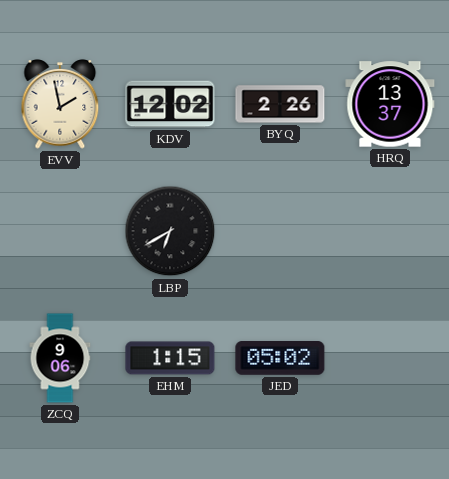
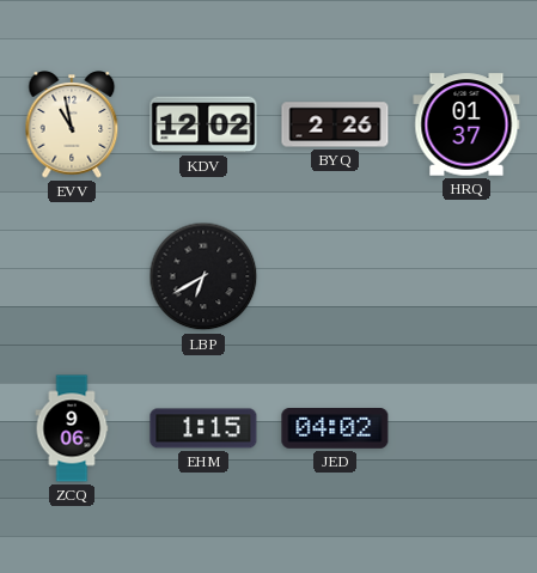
EVV: 1:58 -> 10:58 (72, 124)
HRQ: 13:37 -> 01:37 (466, 124)
JED: 05:02 -> 04:02 (335, 429)
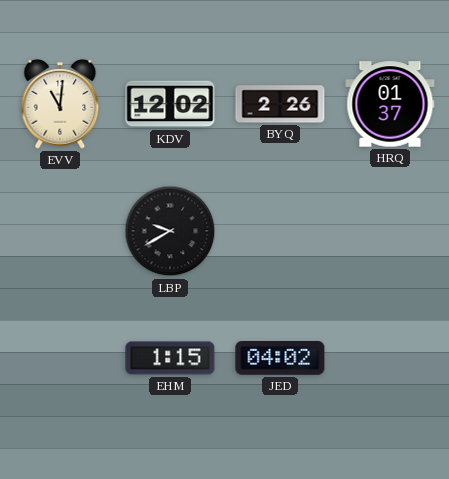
EVV: 10:58 -> 11:01 (60, 104)
LBP: 6:40 -> 9:40 (170, 231)
ZCQ: 9:06 -> none (72, 428)
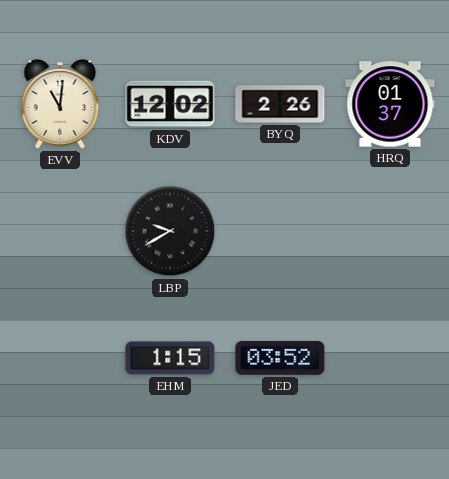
JED: 04:02 -> 03:52 (280, 359)
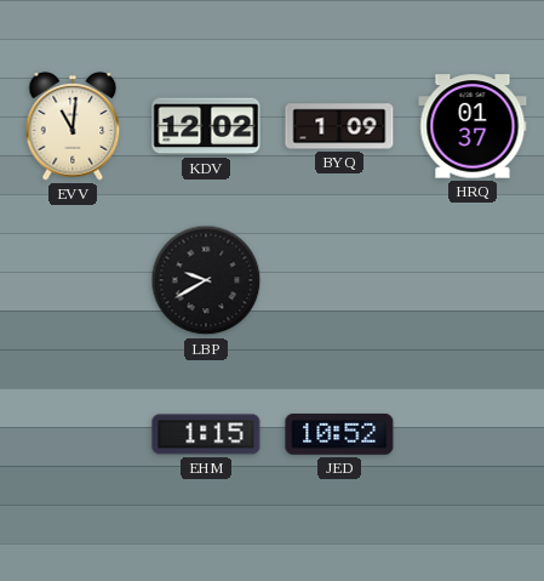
BYQ: 2:26 -> 1:09 (339, 126)
JED: 03:52 -> 10:52 (339, 435)
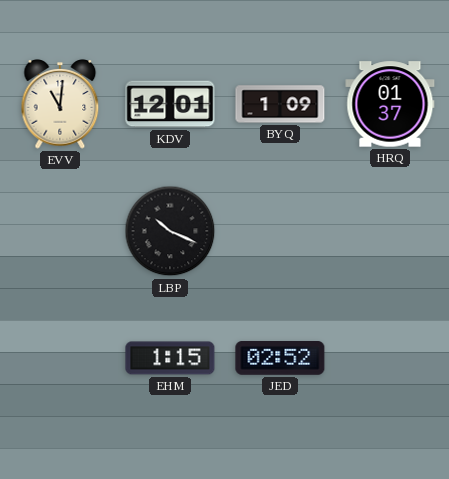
KDV: 12:02 -> 12:01 (170, 104)
LBP: 9:40 -> 10:19 (170, 231)
JED: 10:52 -> 02:52 (280, 359)
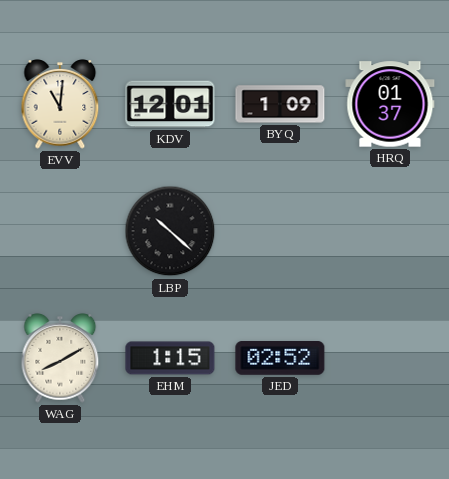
LBP: 10:19 -> 10:22 (170, 231)
WAG: none -> 8:10 (60, 358)
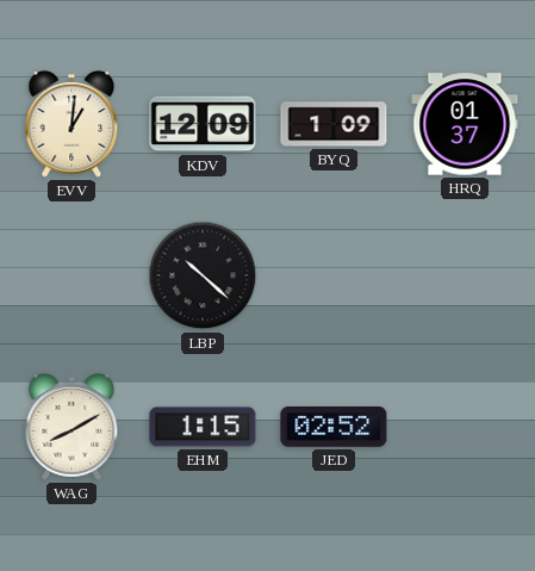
EVV: 11:01 -> 1:01 (71, 124)
KDV: 12:01 -> 12:09 (203, 124)
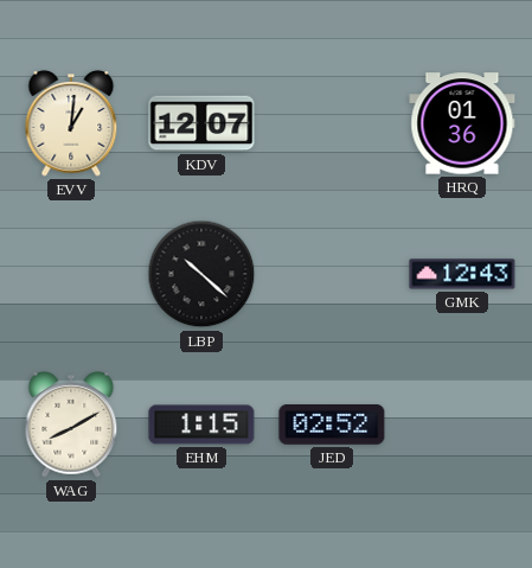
KDV: 12:09 -> 12:07 (201, 123)
BYQ: 1:09 -> none (334, 124)
HRQ: 01:37 -> 01:36 (462, 123)
GMK: none -> 12:43 (462, 274)
